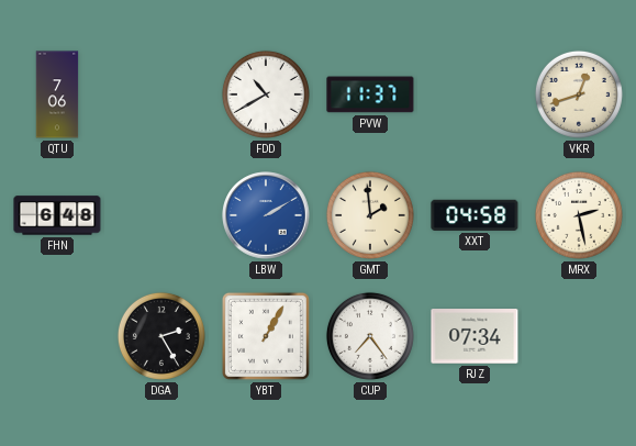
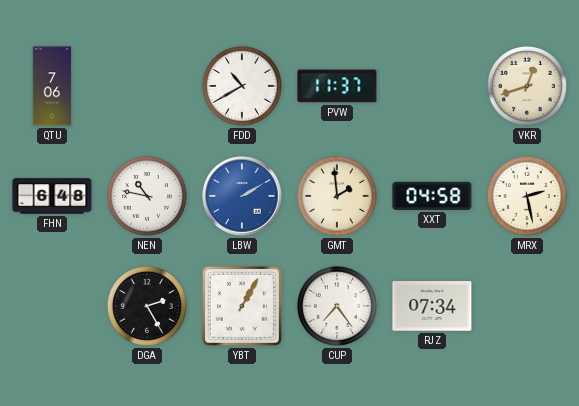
NEN: none -> 10:47 (147, 196)
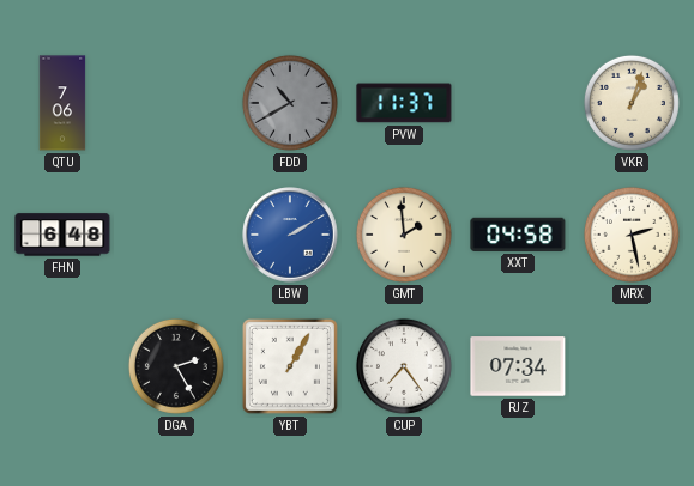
FDD dial: white -> grey (290, 103)
VKR: 12:42 -> 1:03 (632, 103)
NEN: 10:47 -> none (147, 196)
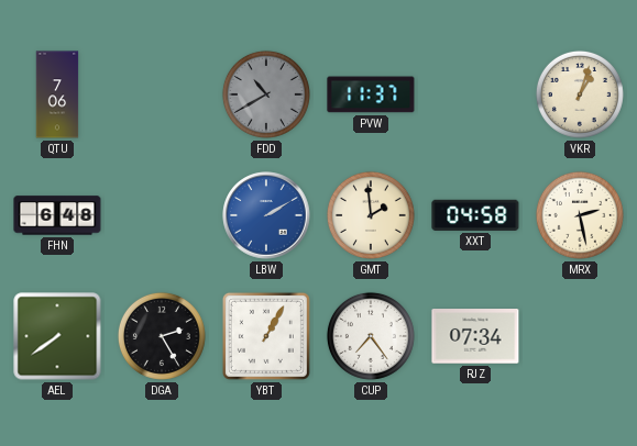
AEL: none -> 7:39 (57, 336)
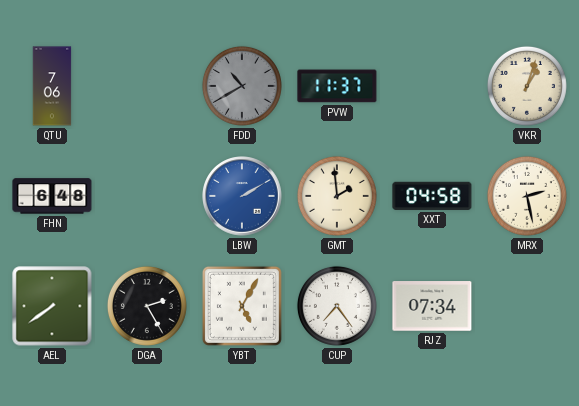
YBT: 1:05 -> 5:05 (242, 306)
